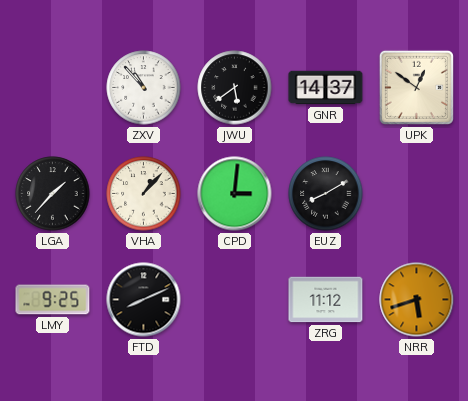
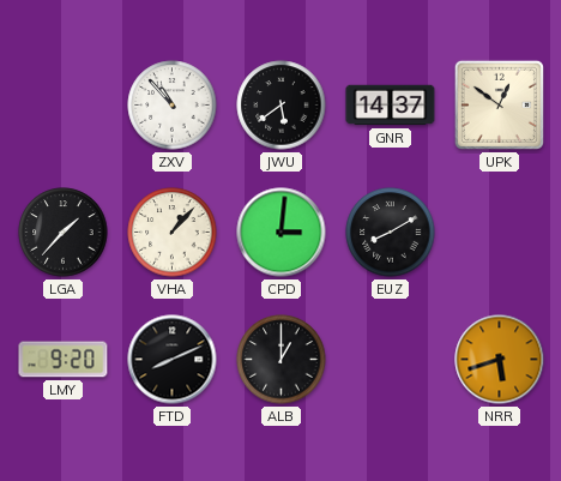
LMY: 9:25 -> 9:20 (64, 360)
ALB: none -> 1:00 (282, 360)
ZRG: 11:12 -> none (326, 300)
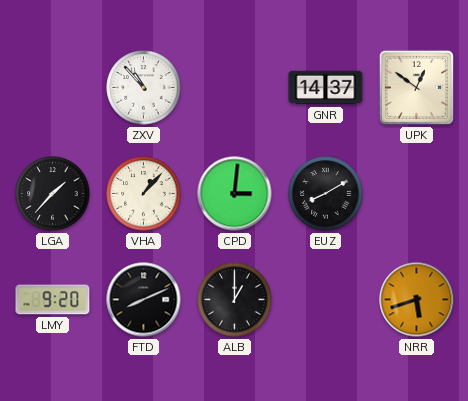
JWU: 5:39 -> none (282, 106)
